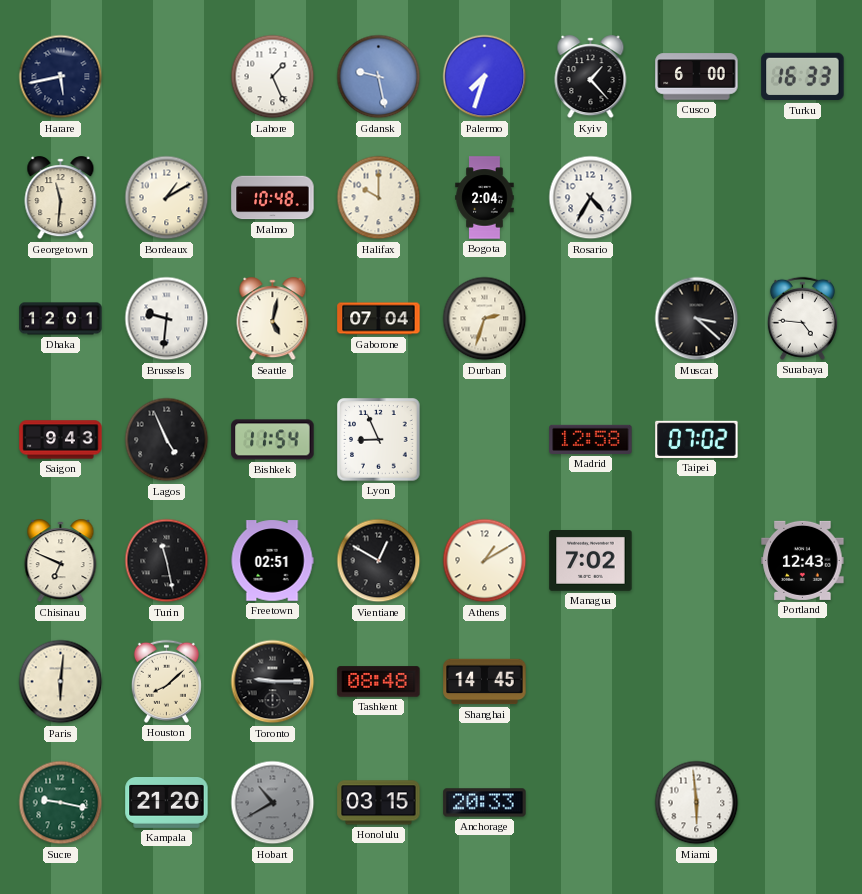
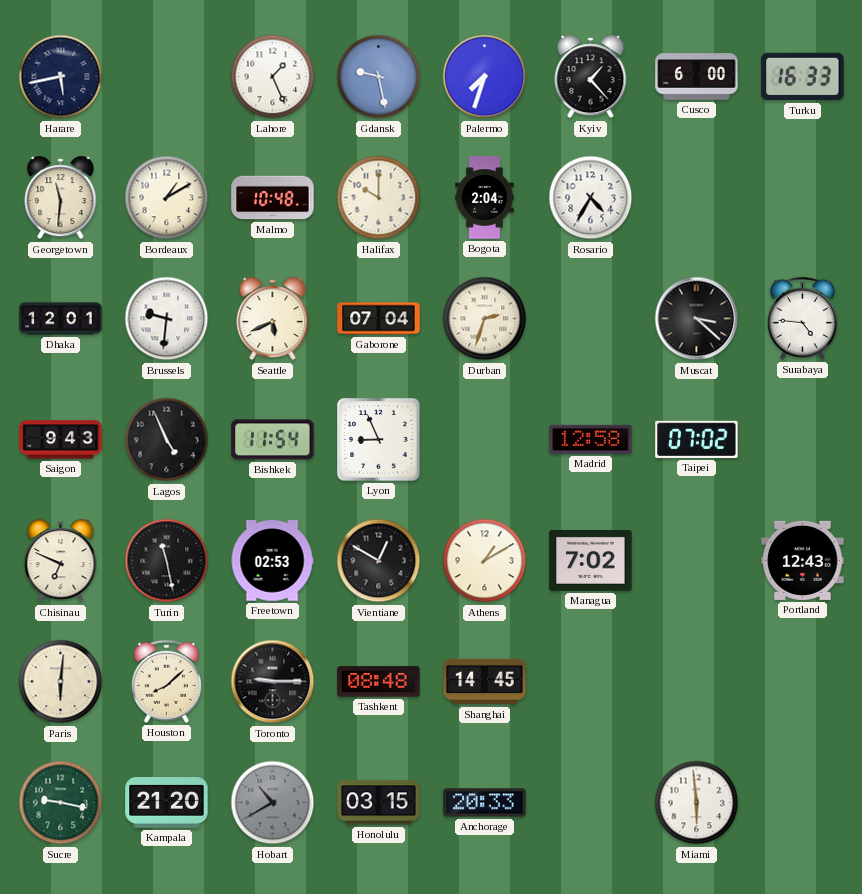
Seattle: 5:02 -> 5:41 (273, 319)
Freetown: 02:51 -> 02:53 (272, 561)
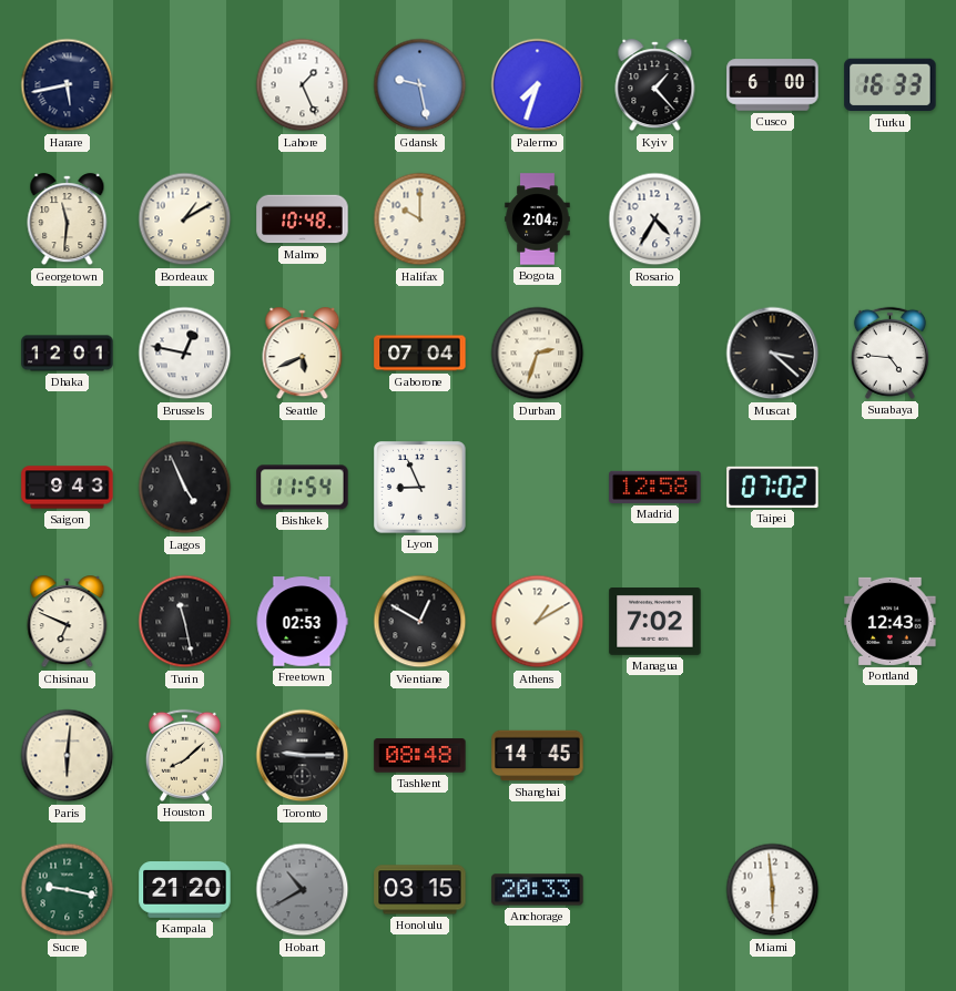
Brussels: 9:31 -> 12:47 (185, 354)
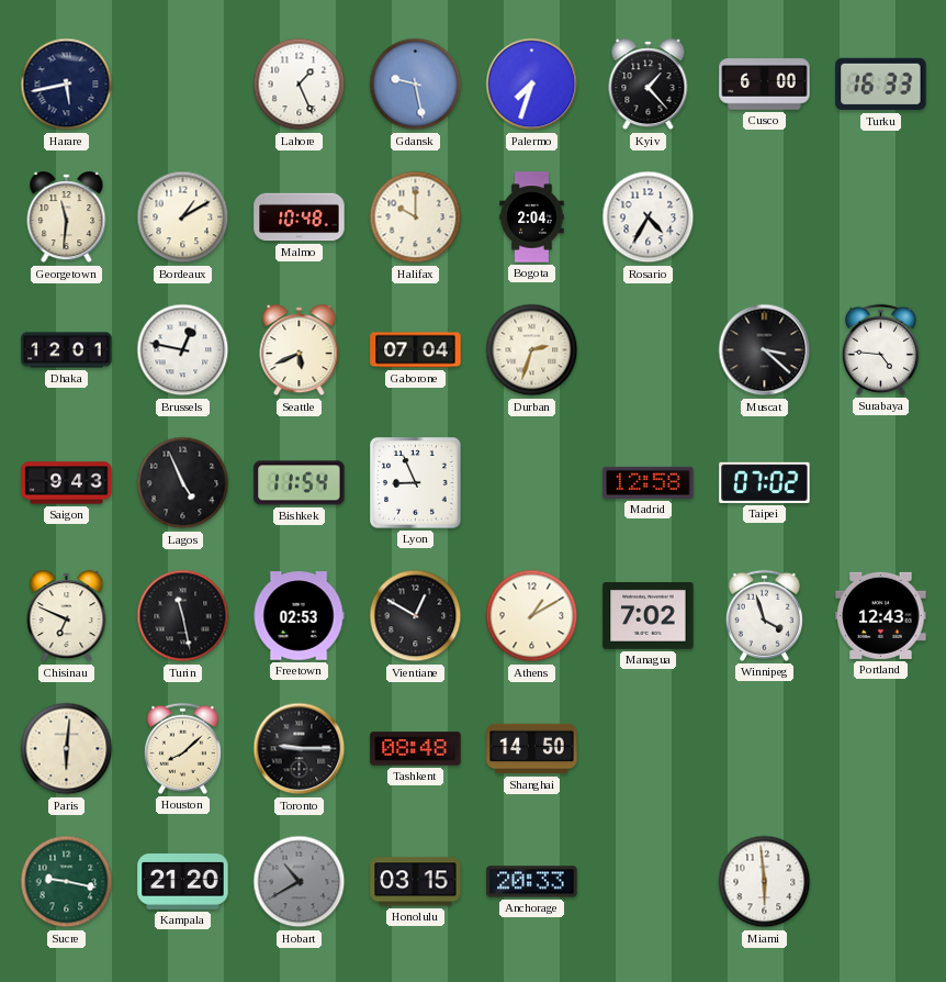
Winnipeg: none -> 3:57 (764, 615)
Shanghai: 14:45 -> 14:50 (532, 749)
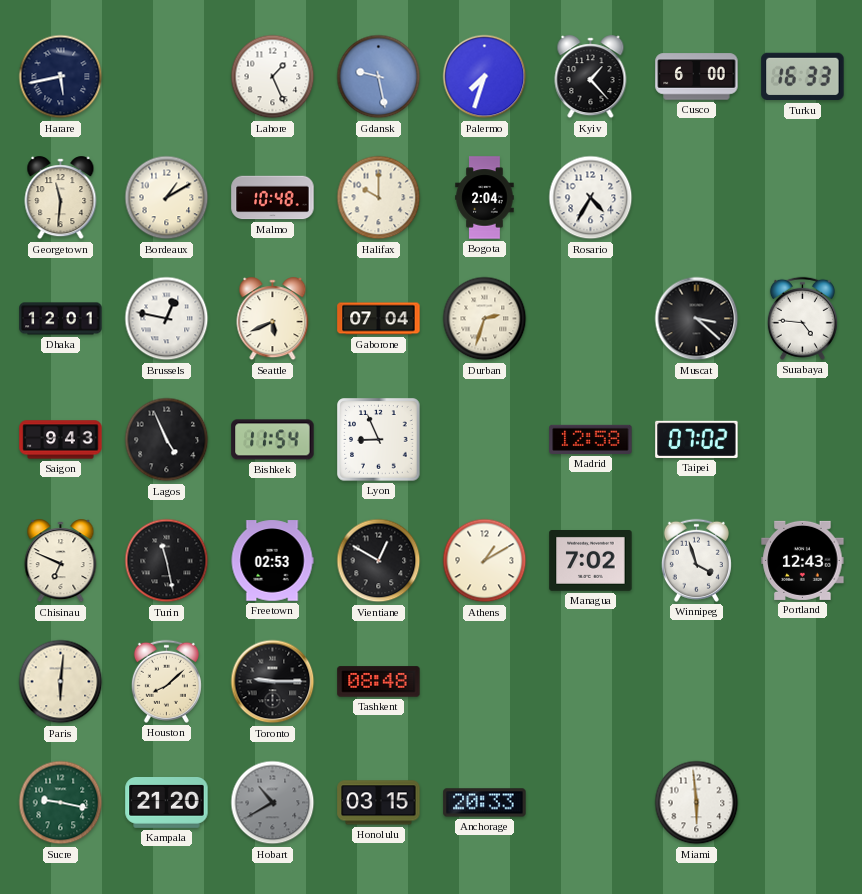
Shanghai: 14:50 -> none (532, 749)
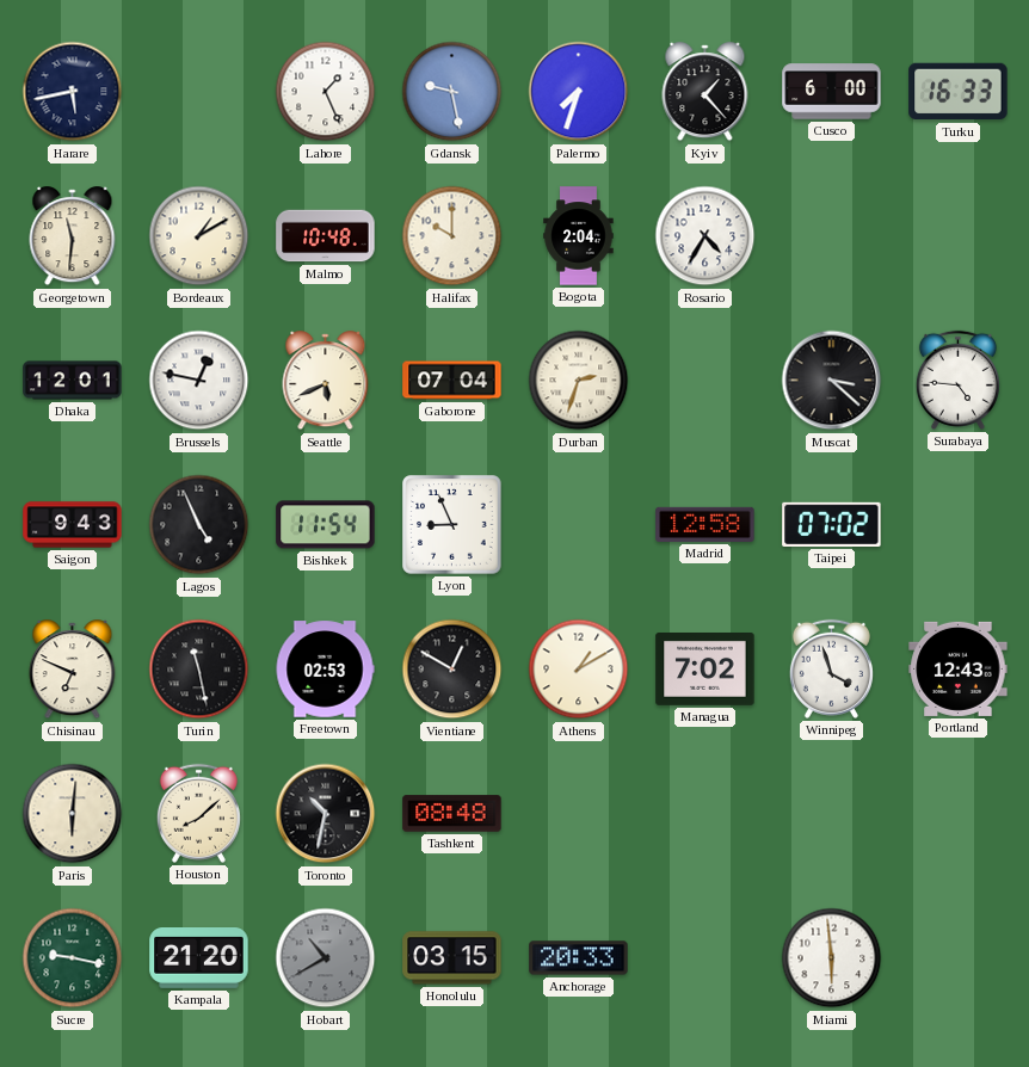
Toronto: 9:15 -> 10:32 (326, 814)
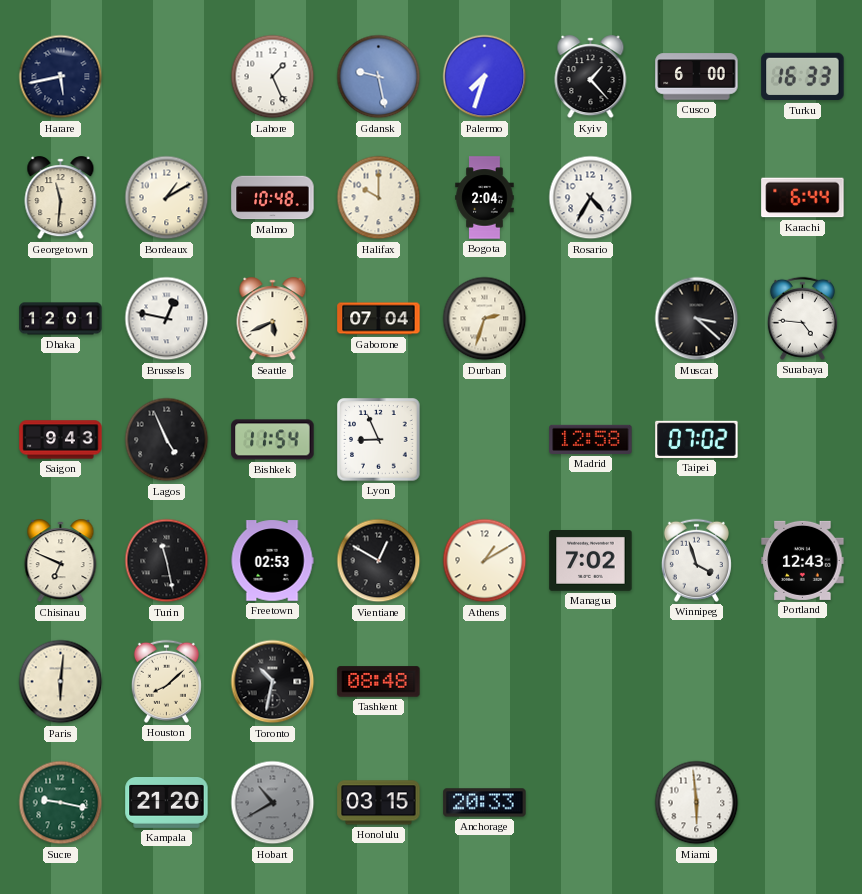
Karachi: none -> 6:44 (803, 198)
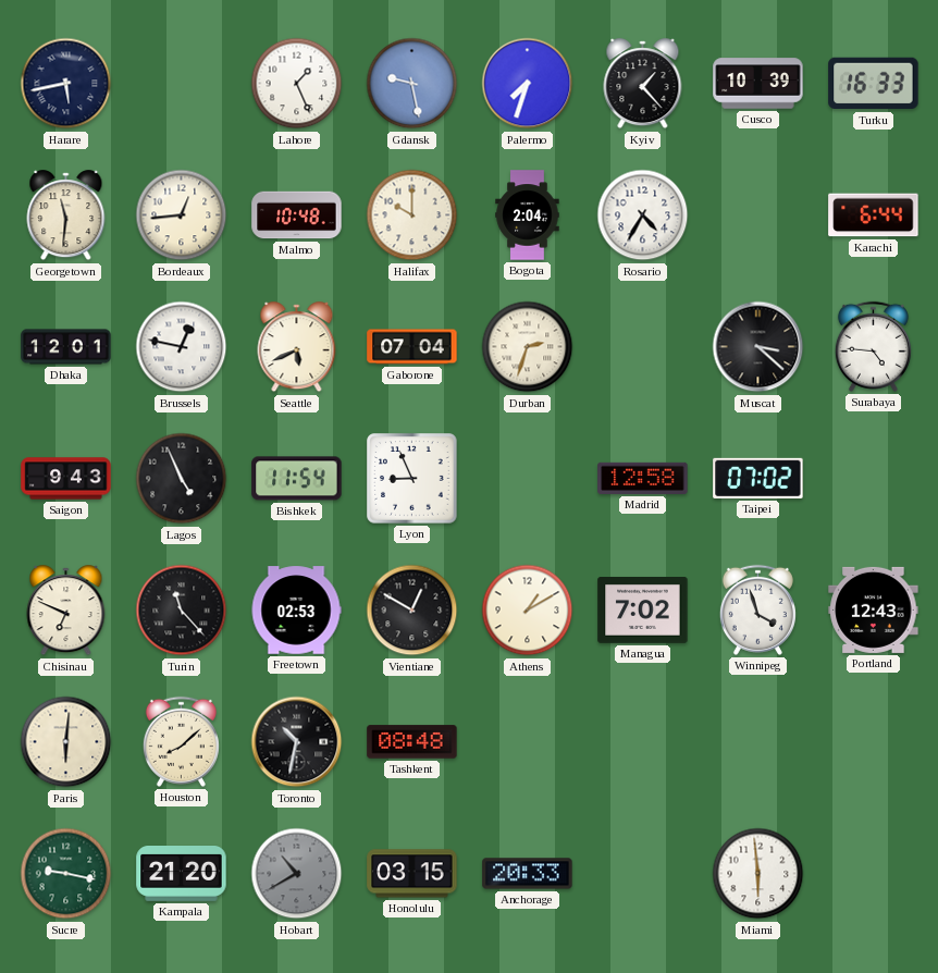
Cusco: 6:00 -> 10:39 (758, 84)
Bordeaux: 1:10 -> 12:44 (182, 215)
Turin: 11:28 -> 11:23 (182, 611)
